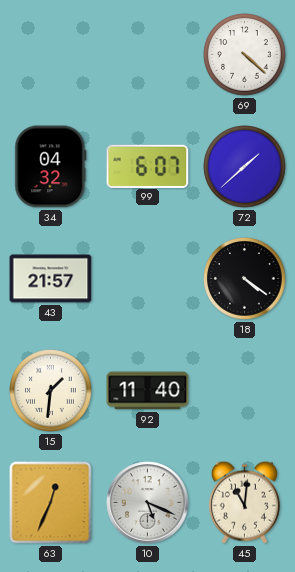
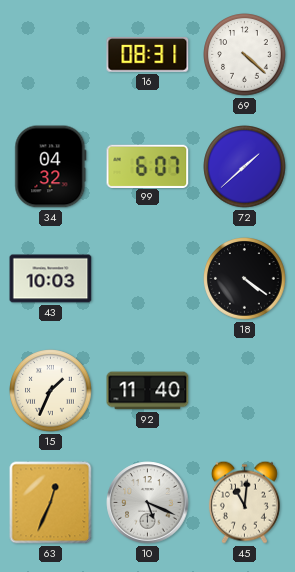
16: none -> 08:31 (148, 55)
43: 21:57 -> 10:03 (51, 279)
15: 1:31 -> 1:34 (51, 391)
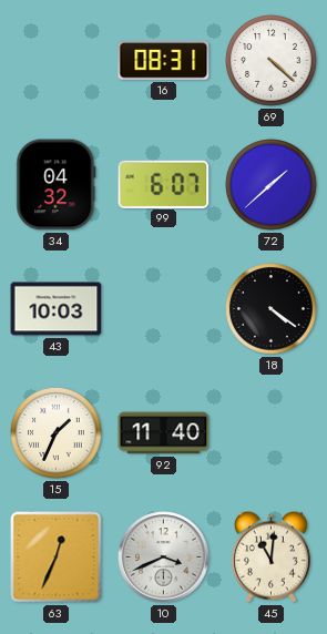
10: 5:19 -> 3:41 (164, 558)
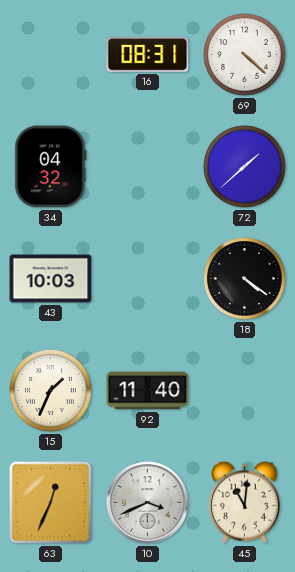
99: 6:07 -> none (164, 184)
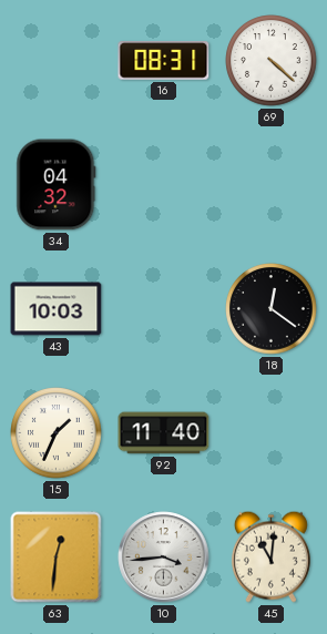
72: 1:38 -> none (245, 167)
18: 4:21 -> 12:21 (272, 309)
63: 12:34 -> 12:31 (57, 558)
10: 3:41 -> 3:44 (164, 558)
